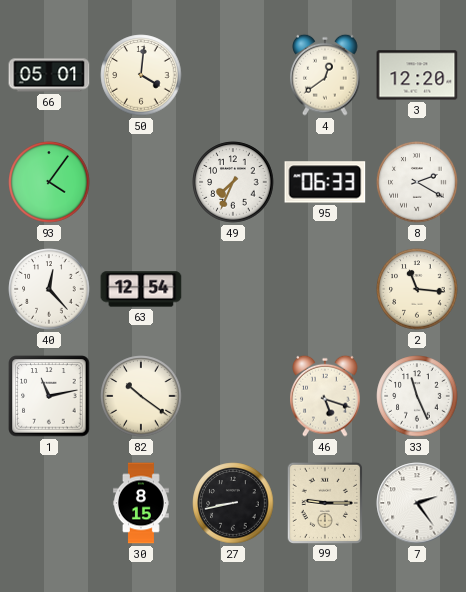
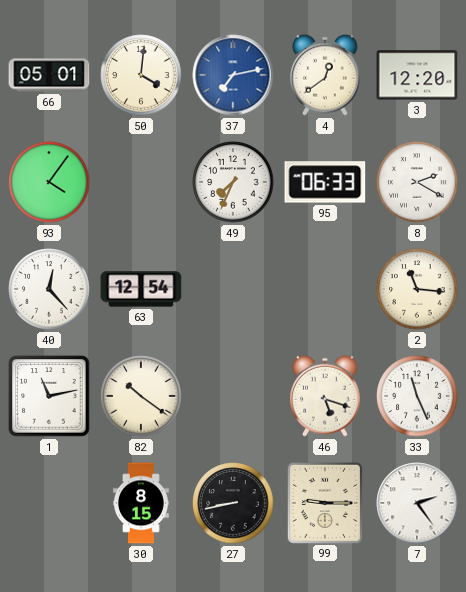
37: none -> 7:13 (233, 75)
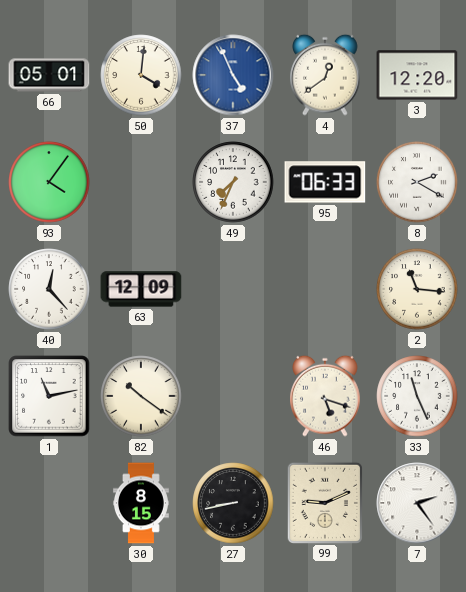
37: 7:13 -> 4:56 (233, 75)
63: 12:54 -> 12:09 (141, 289)
99: 9:15 -> 9:11 (325, 502)
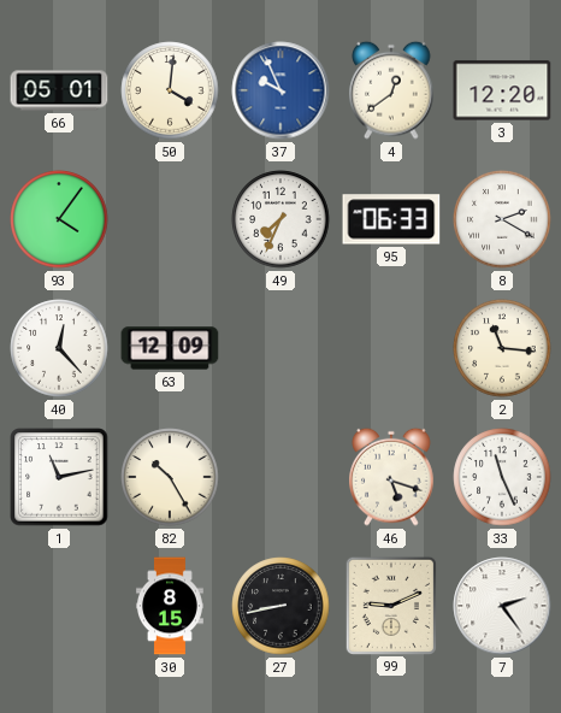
37: 4:56 -> 9:56 (280, 90)
82: 10:21 -> 10:25 (170, 477)
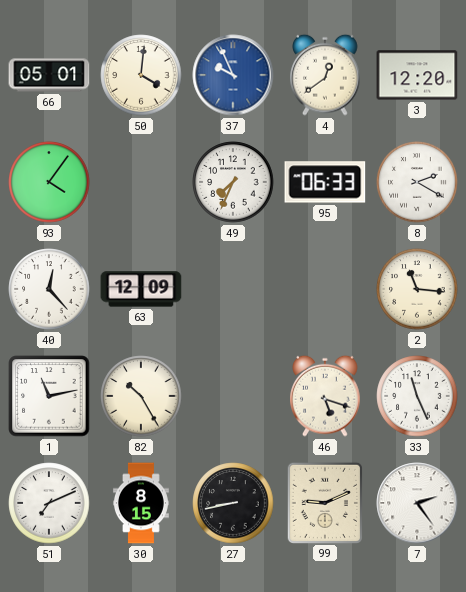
51: none -> 7:11 (49, 503)
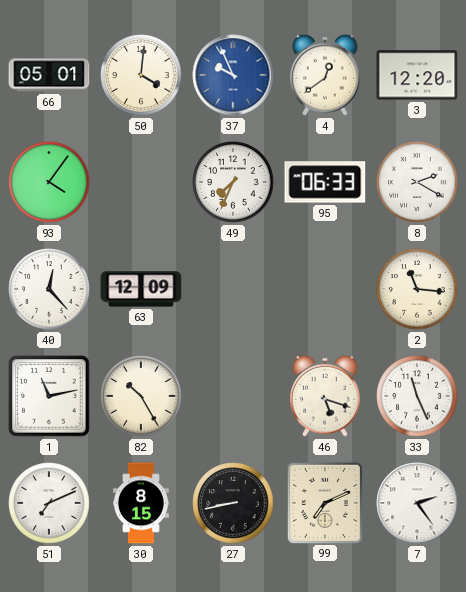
99: 9:11 -> 7:11 (325, 502)
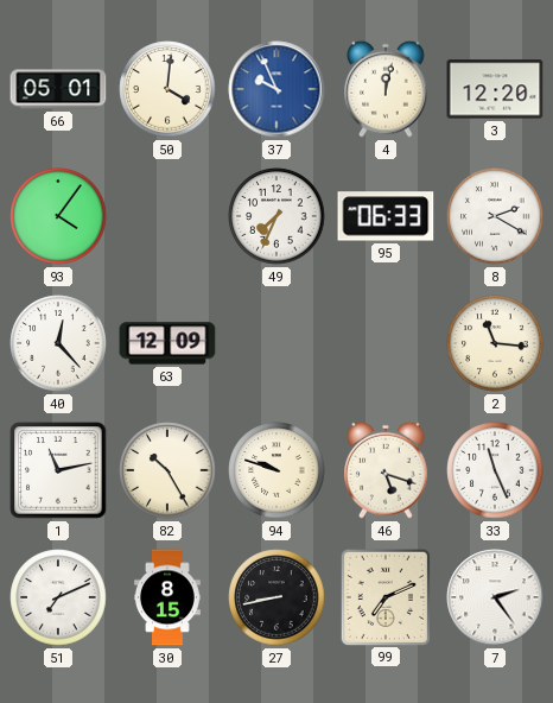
4: 12:39 -> 12:02 (386, 89)
94: none -> 9:48 (276, 470)
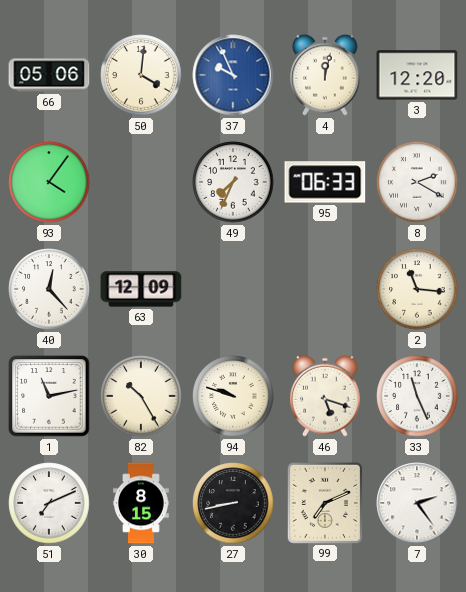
66: 05:01 -> 05:06 (49, 75)
